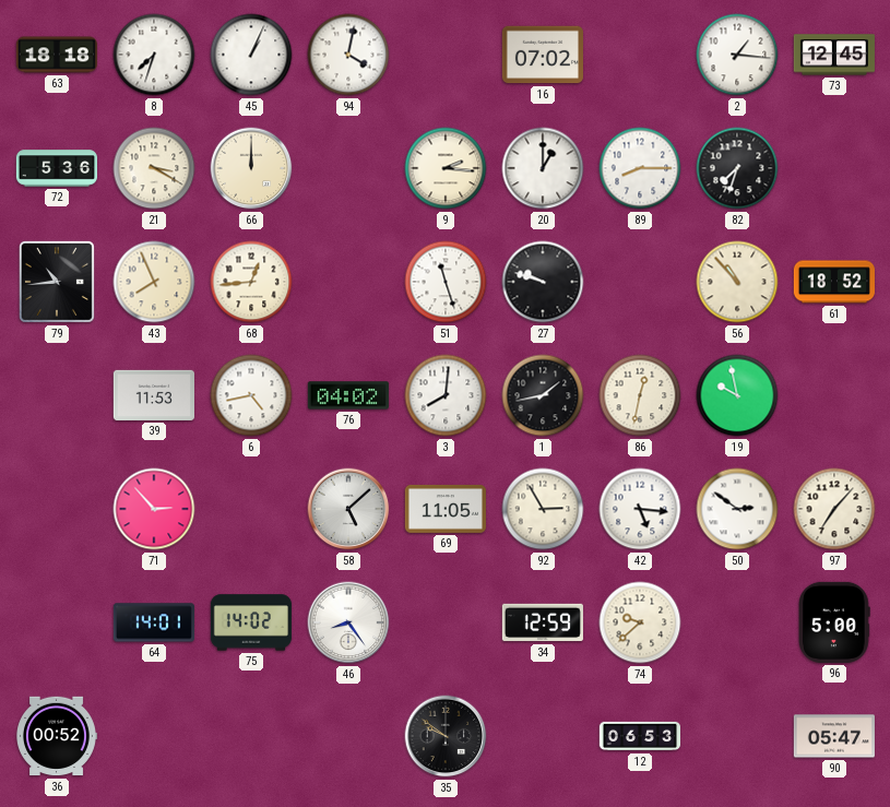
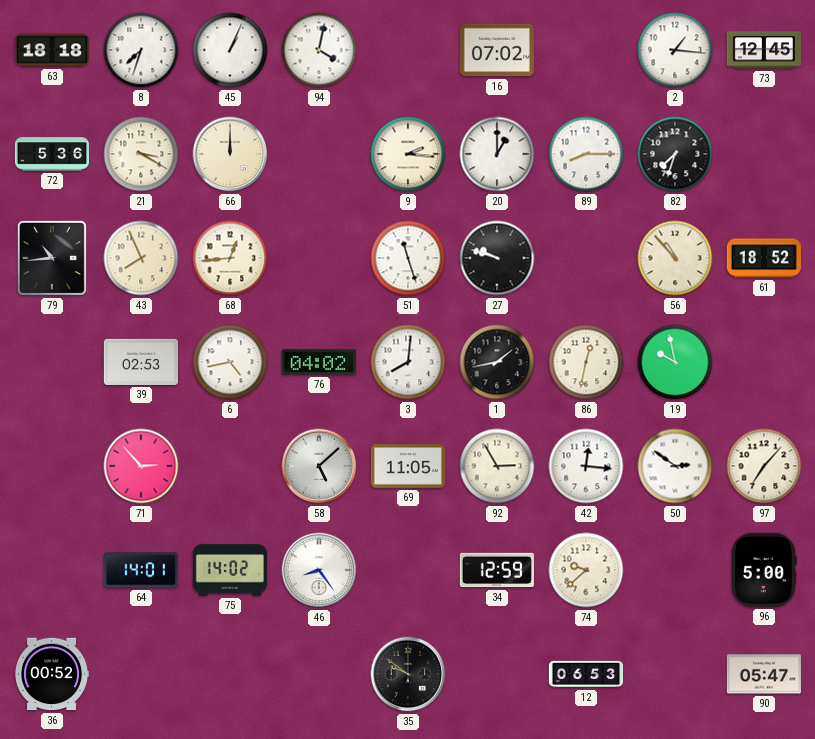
39: 11:53 -> 02:53 (141, 362)
42: 5:16 -> 12:16 (586, 466)
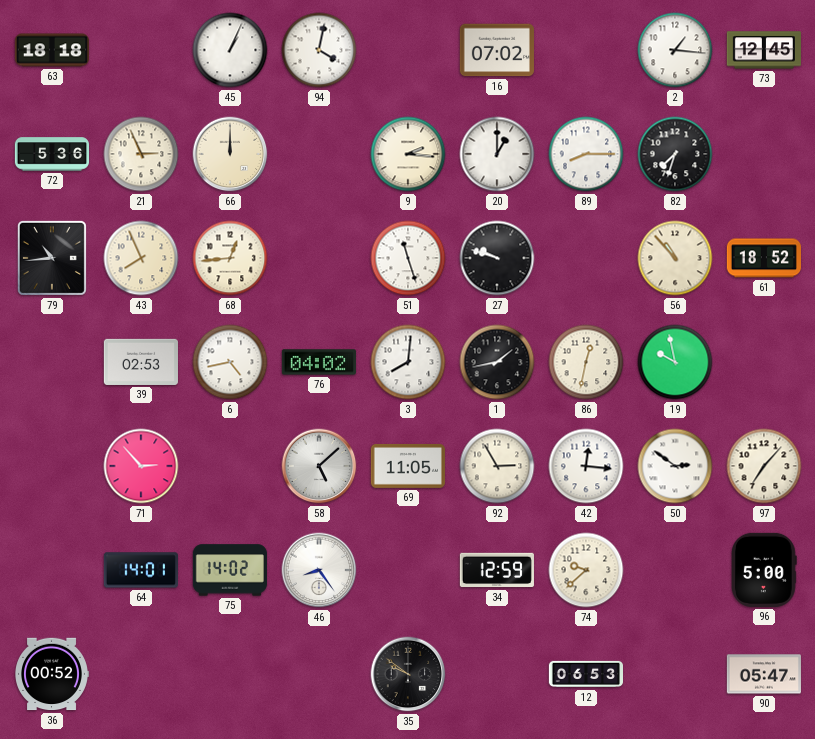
8: 7:33 -> none (141, 50)
21: 3:20 -> 2:56 (141, 154)
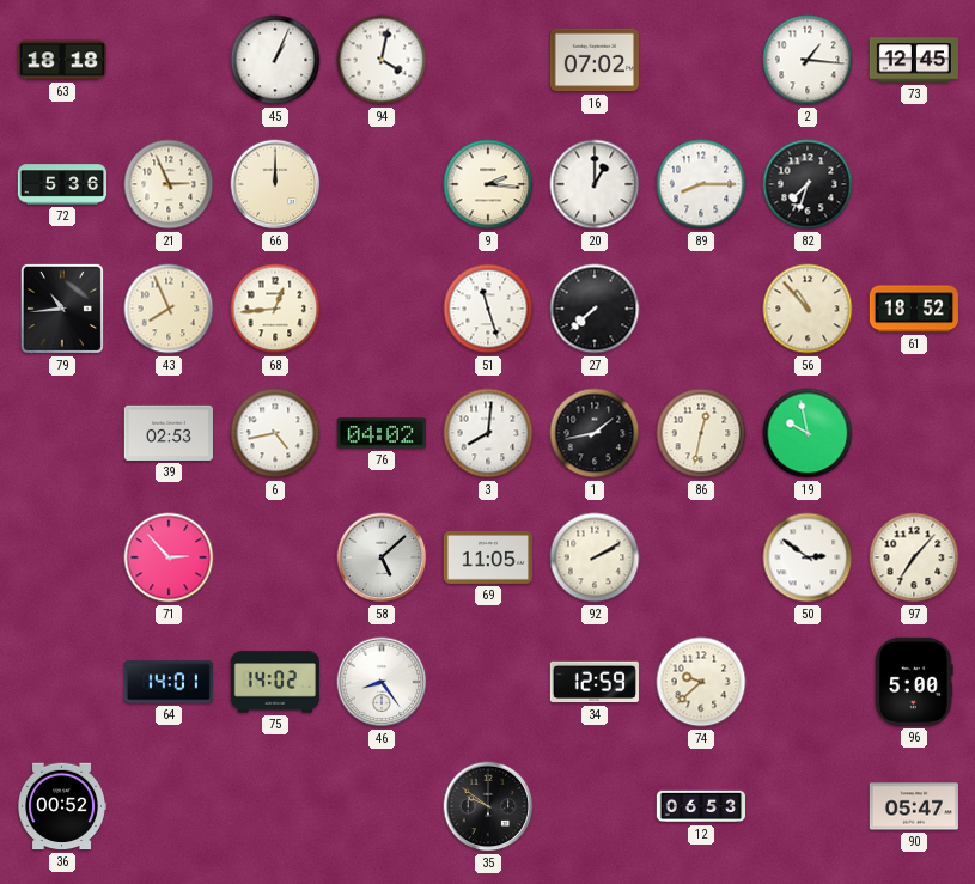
27: 9:48 -> 7:38 (595, 309)
92: 2:55 -> 2:10 (595, 557)
42: 12:16 -> none (586, 466)
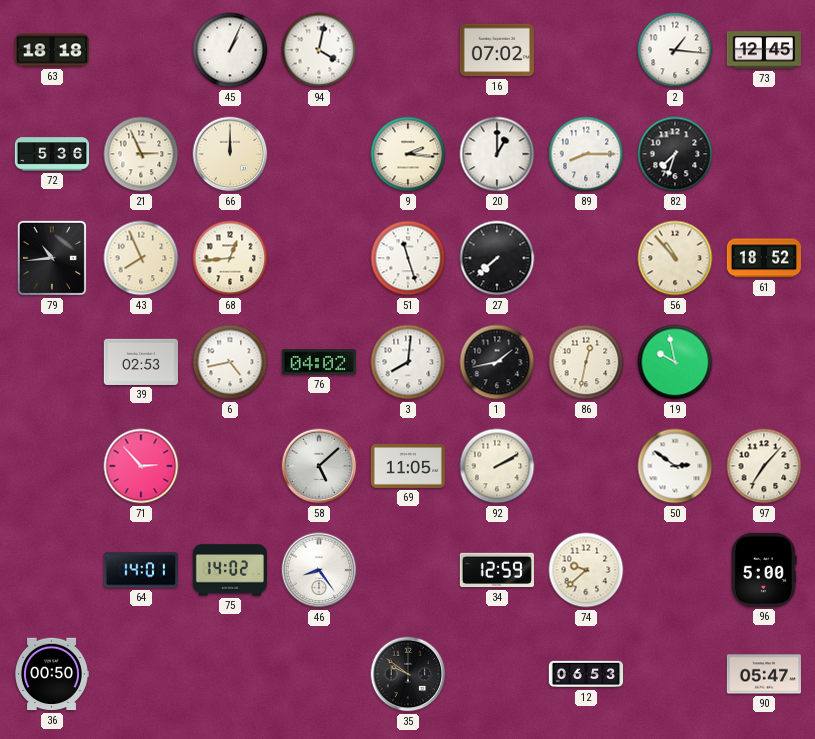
36: 00:52 -> 00:50 (52, 674)
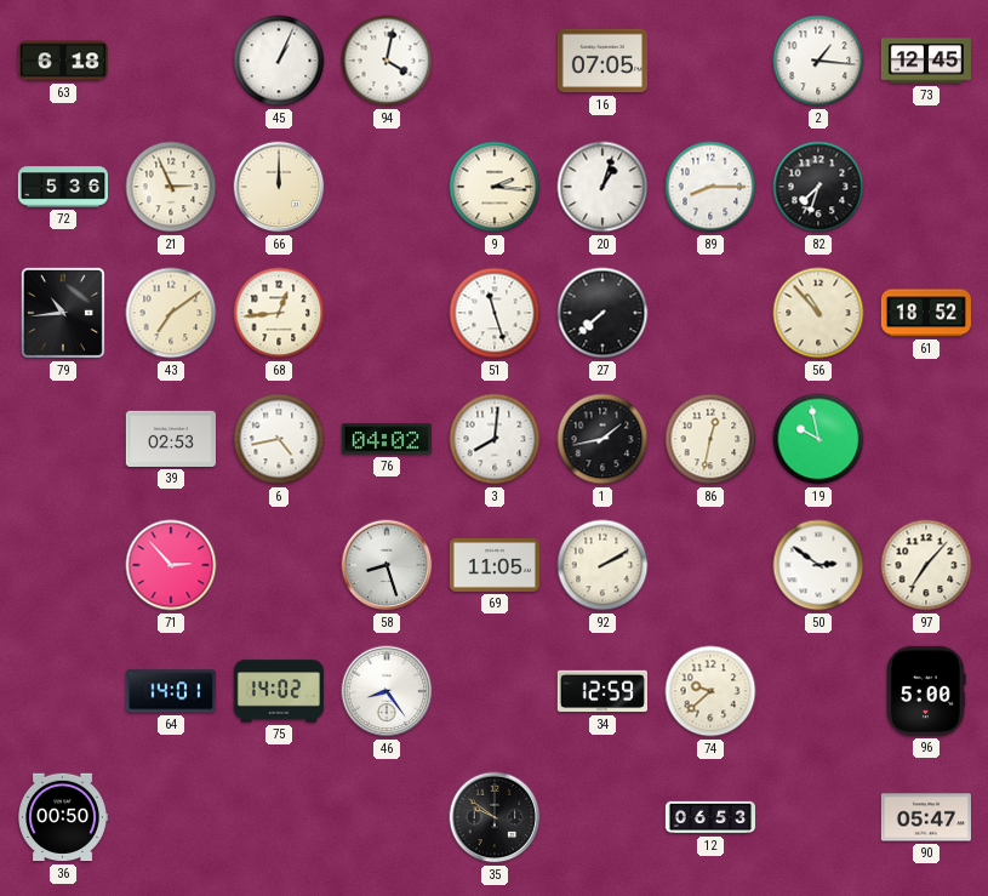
63: 18:18 -> 6:18 (62, 61)
16: 07:02 -> 07:05 (602, 61)
20: 1:00 -> 1:03 (602, 187)
43: 7:56 -> 7:09 (171, 313)
58: 5:08 -> 8:27 (387, 565)
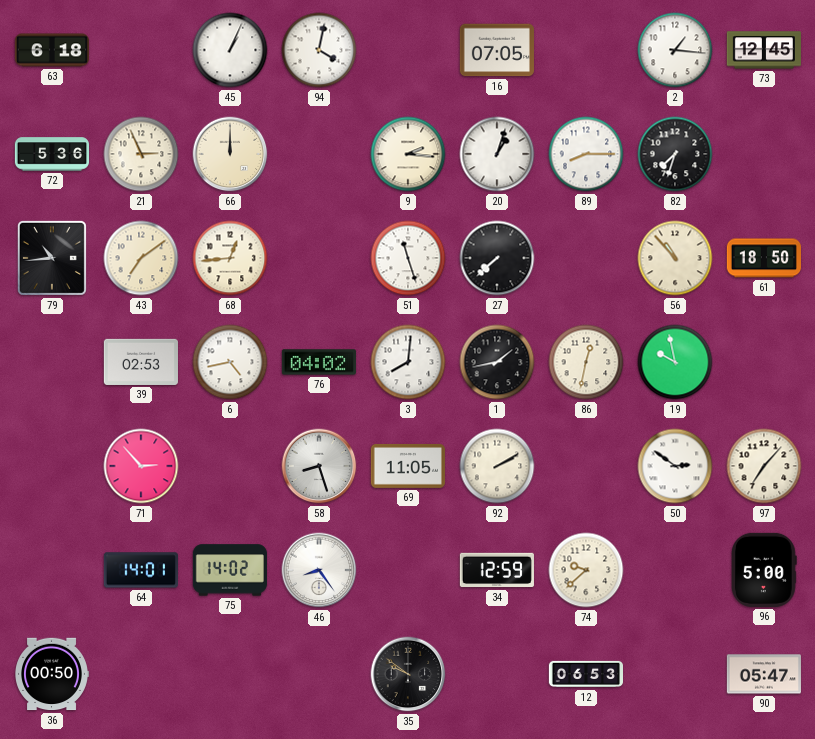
61: 18:52 -> 18:50 (764, 258)
